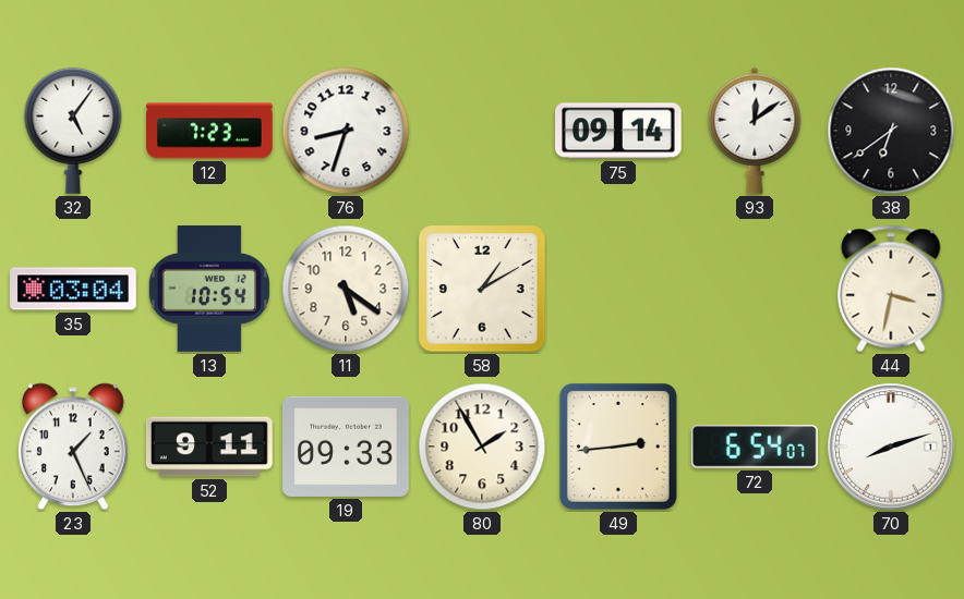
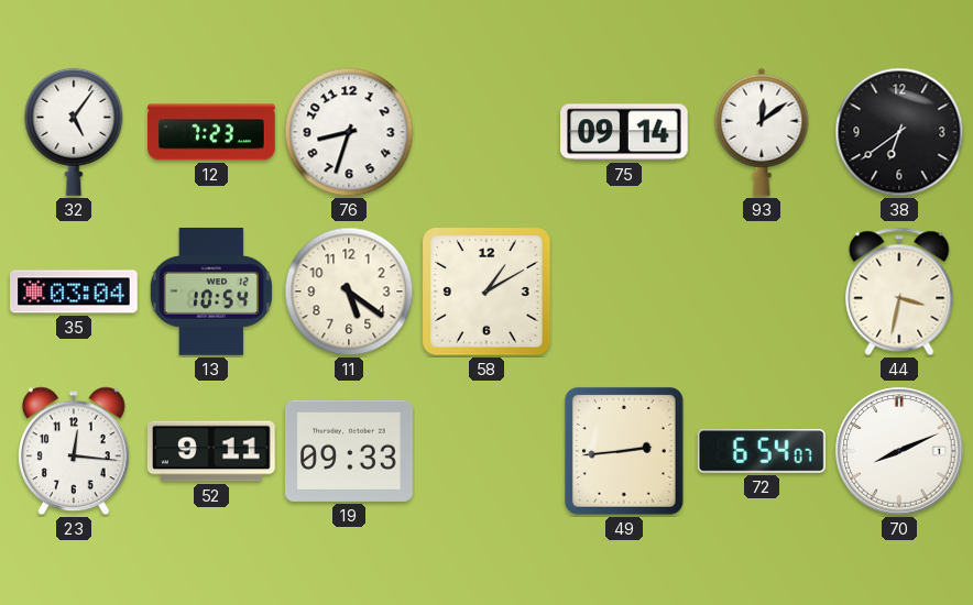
23: 1:26 -> 12:16 (75, 451)
80: 1:55 -> none (482, 447)
70: 8:12 -> 8:11 (899, 451)
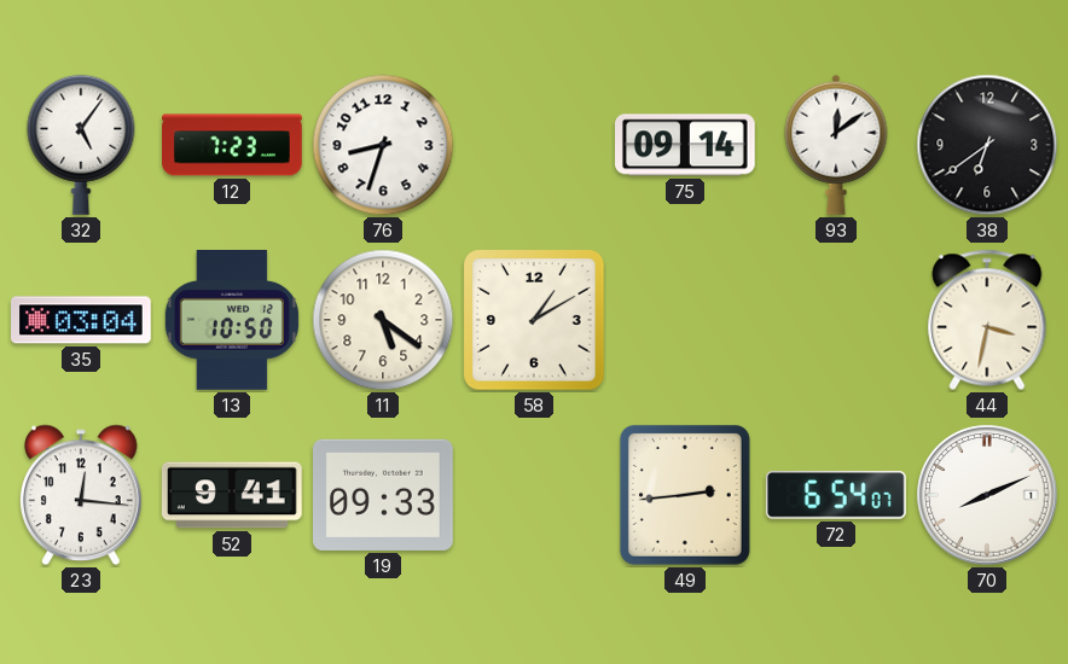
13: 10:54 -> 10:50 (232, 321)
52: 9:11 -> 9:41 (232, 495)
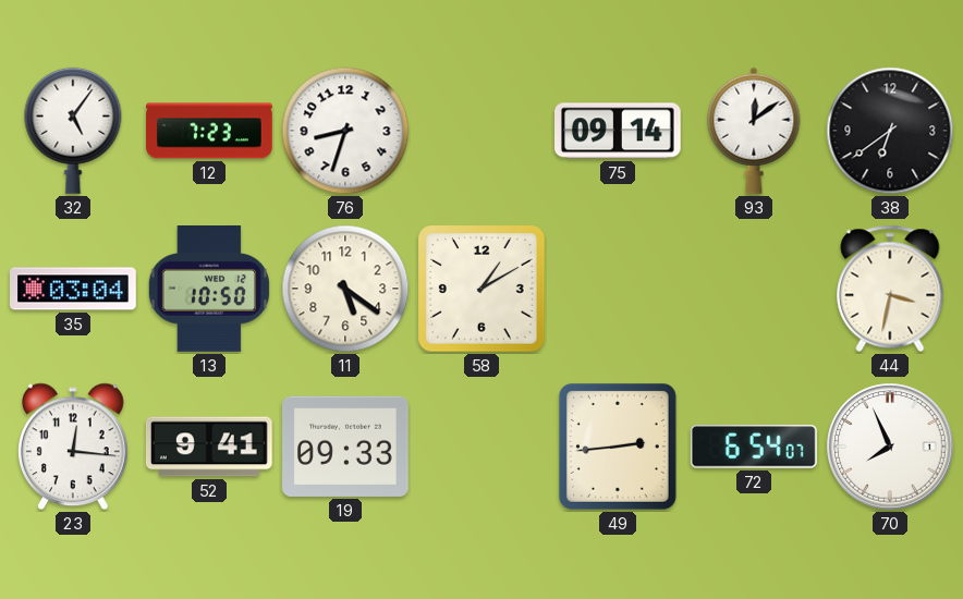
70: 8:11 -> 7:56 (890, 447)
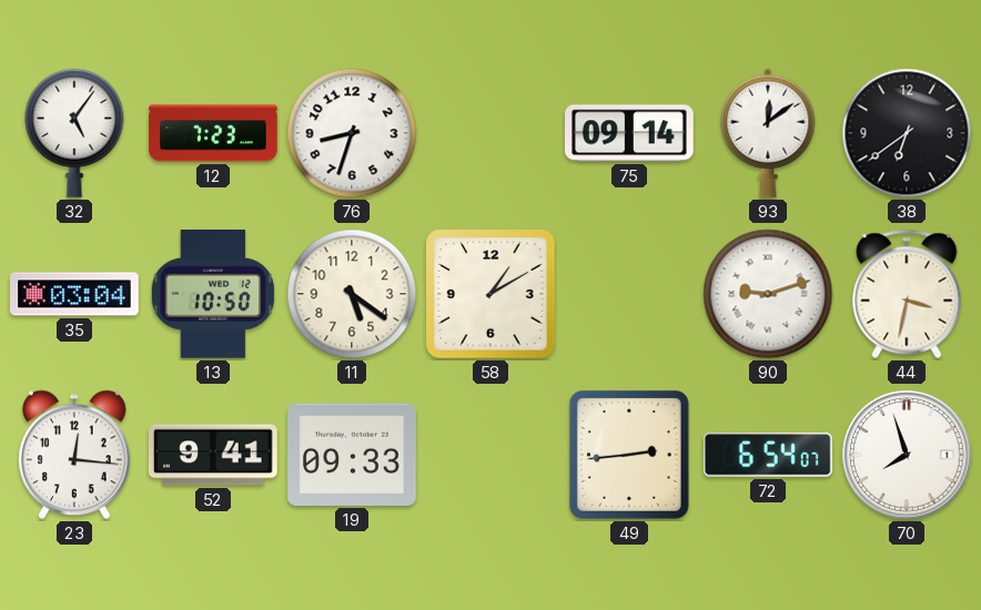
90: none -> 9:12 (768, 294)
70: 7:56 -> 7:57 (907, 455)
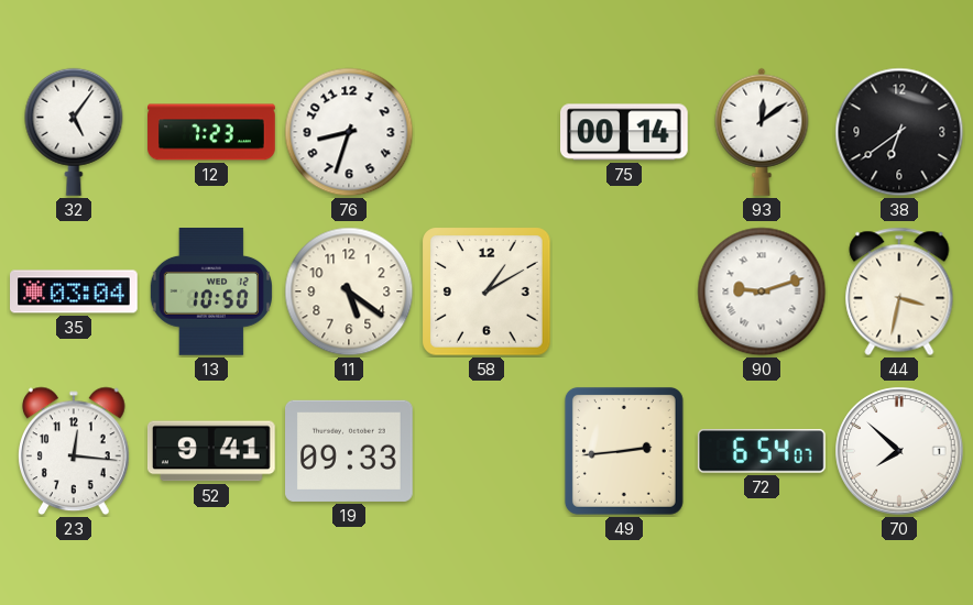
75: 09:14 -> 00:14 (625, 132)
70: 7:57 -> 7:52 (899, 451)
